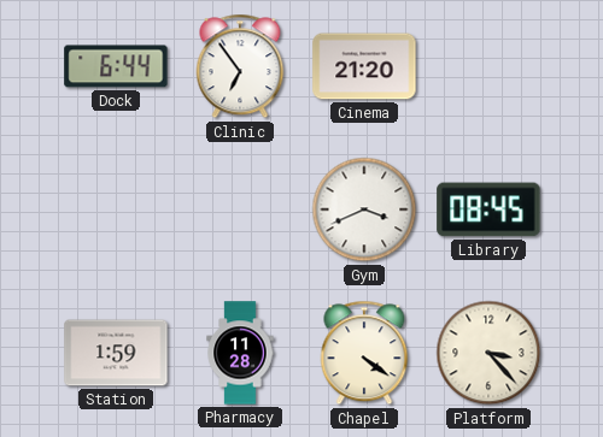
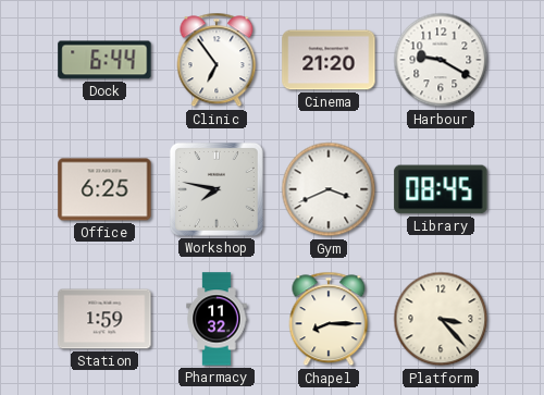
Harbour: none -> 9:20 (441, 60)
Office: none -> 6:25 (104, 189)
Workshop: none -> 7:47 (217, 189)
Pharmacy: 11:28 -> 11:32 (217, 319)
Chapel: 4:21 -> 8:15 (329, 319)
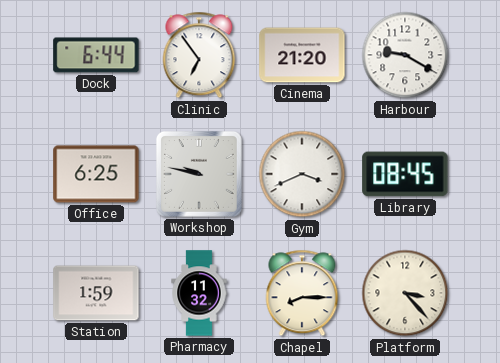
Workshop: 7:47 -> 9:47 (199, 174)
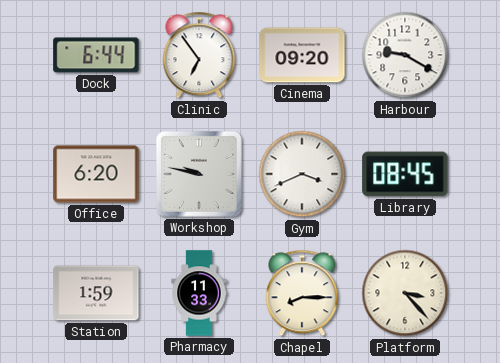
Cinema: 21:20 -> 09:20 (302, 55)
Office: 6:25 -> 6:20 (96, 174)
Pharmacy: 11:32 -> 11:33 (199, 293)
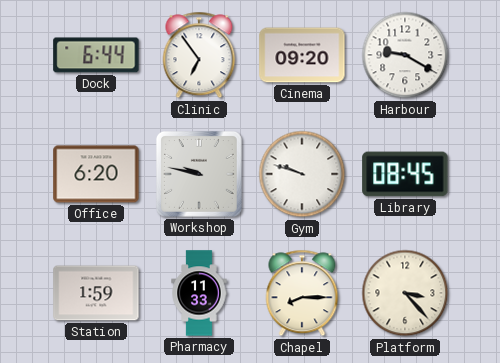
Gym: 3:41 -> 9:48 (302, 174)
